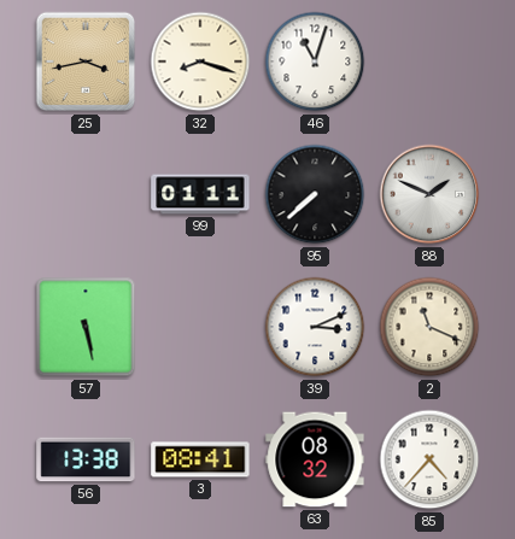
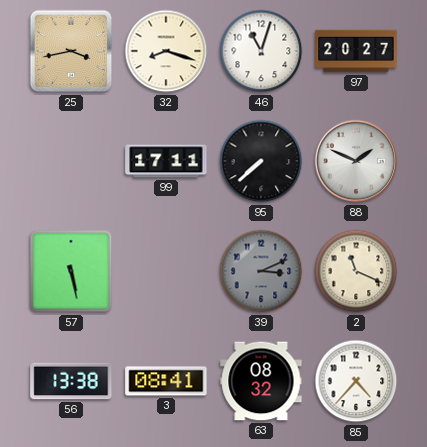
97: none -> 20:27 (356, 51)
99: 01:11 -> 17:11 (166, 161)
39 dial: white -> grey (261, 271)
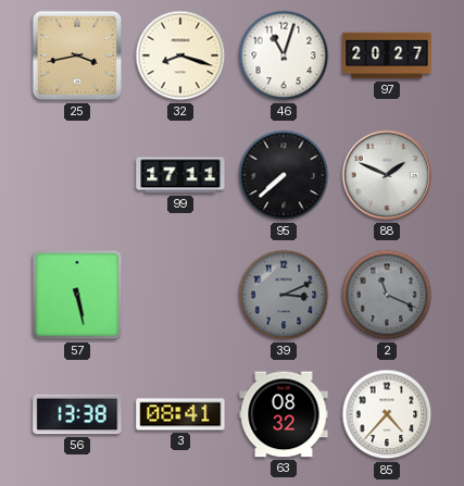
2 dial: cream -> grey (387, 295)
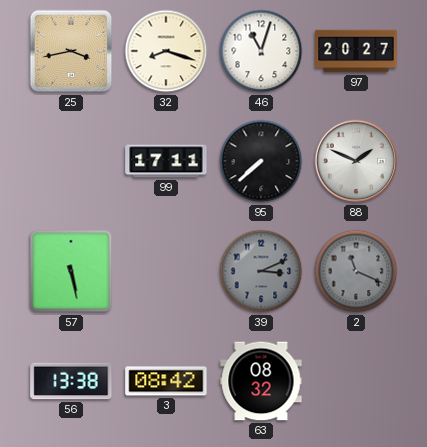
3: 08:41 -> 08:42 (166, 381)
85: 4:37 -> none (387, 414)
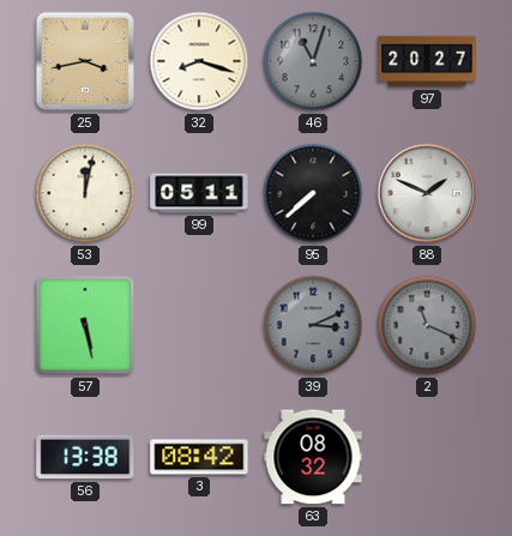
46 dial: white -> grey (313, 61)
53: none -> 12:02 (85, 193)
99: 17:11 -> 05:11 (199, 193)
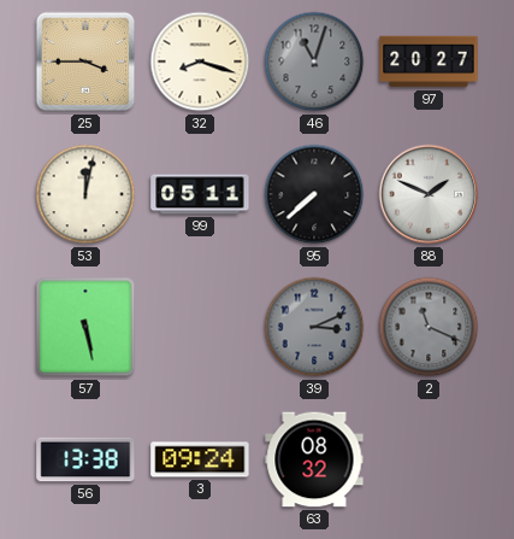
25: 3:43 -> 3:45 (85, 61)
3: 08:42 -> 09:24 (200, 459)
